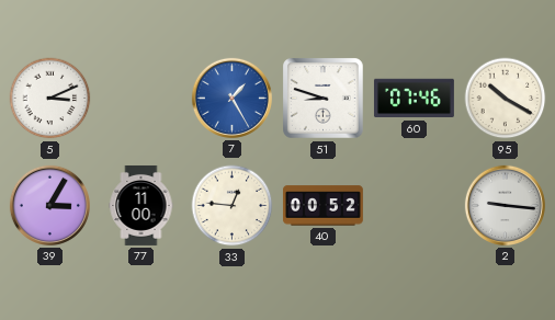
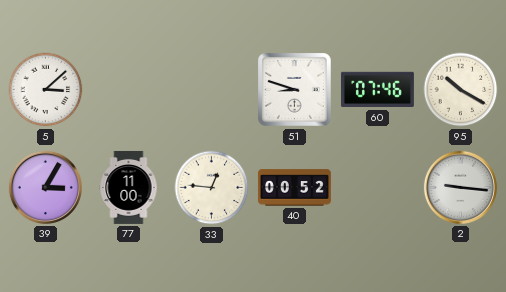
5: 3:11 -> 3:08 (46, 90)
7: 1:25 -> none (231, 98)
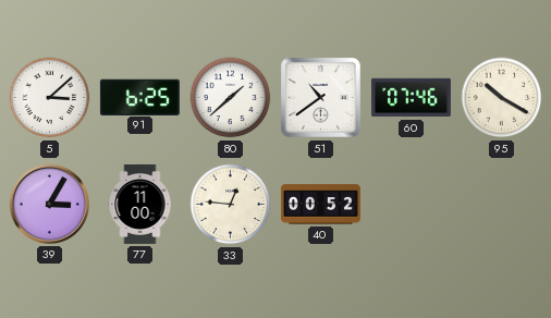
91: none -> 6:25 (139, 97)
80: none -> 1:38 (231, 98)
51: 8:48 -> 10:39 (321, 98)
2: 9:16 -> none (460, 187)
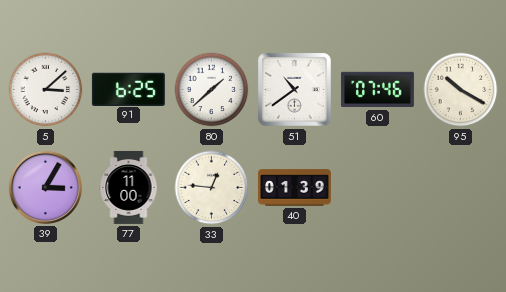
40: 00:52 -> 01:39 (294, 188)
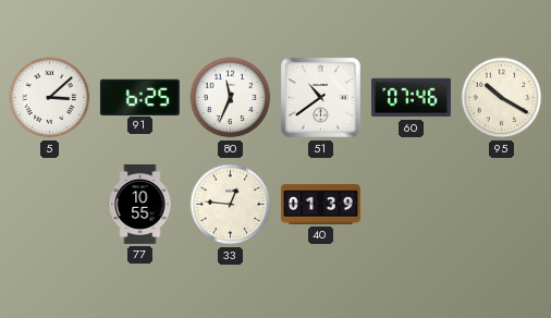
80: 1:38 -> 11:34 (231, 98)
39: 3:05 -> none (45, 187)
77: 11:00 -> 10:55 (140, 204)
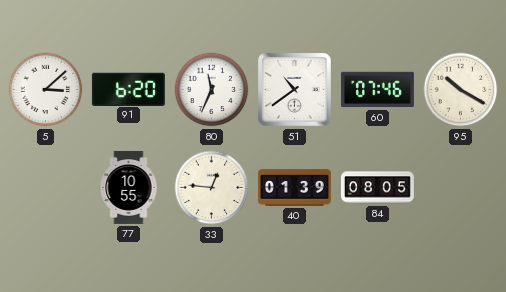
91: 6:25 -> 6:20 (128, 89)
84: none -> 08:05 (377, 188)
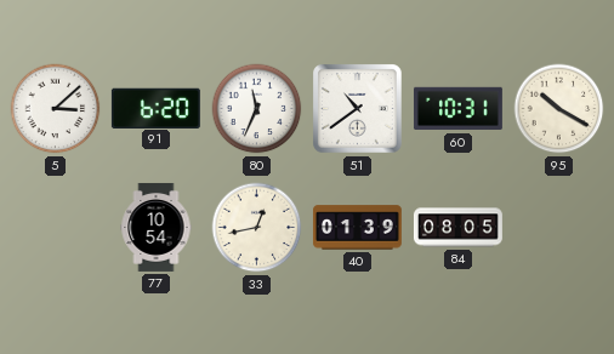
60: 07:46 -> 10:31 (457, 109)
77: 10:55 -> 10:54 (157, 227)
33: 12:46 -> 12:43 (257, 228)
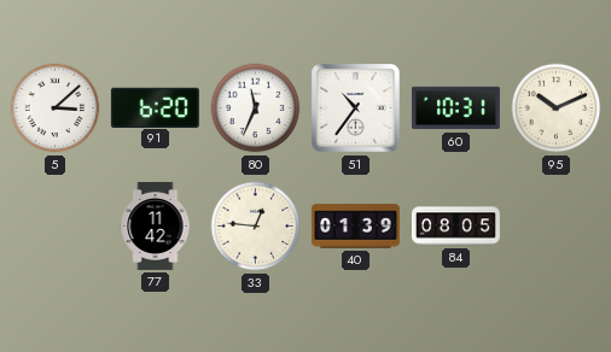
51: 10:39 -> 10:36 (356, 108)
95: 10:20 -> 10:11 (557, 108)
77: 10:54 -> 11:42 (156, 225)
33: 12:43 -> 12:46 (256, 227)
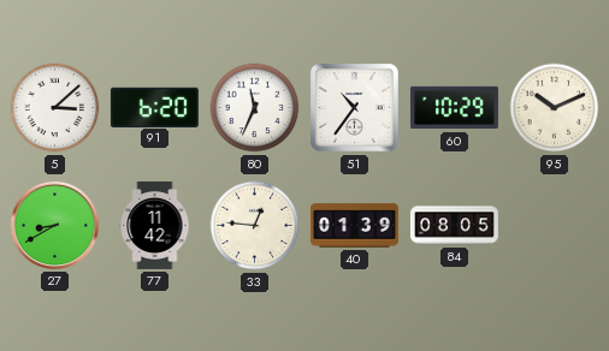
60: 10:31 -> 10:29 (454, 108)
27: none -> 8:40 (54, 225)
